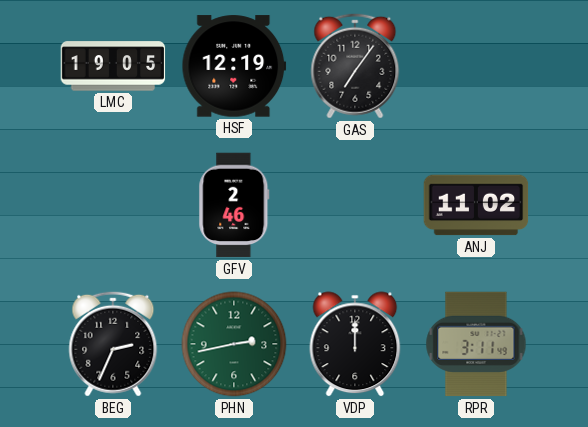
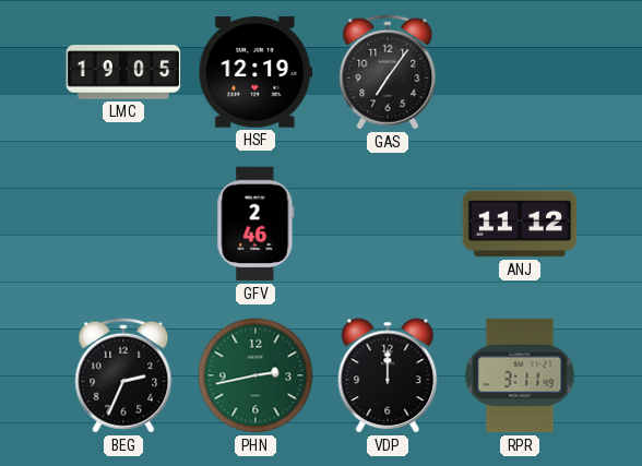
ANJ: 11:02 -> 11:12 (520, 224)
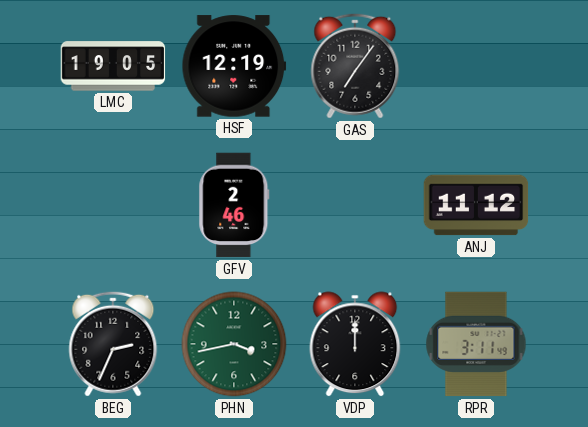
PHN: 2:43 -> 3:43 (234, 344)
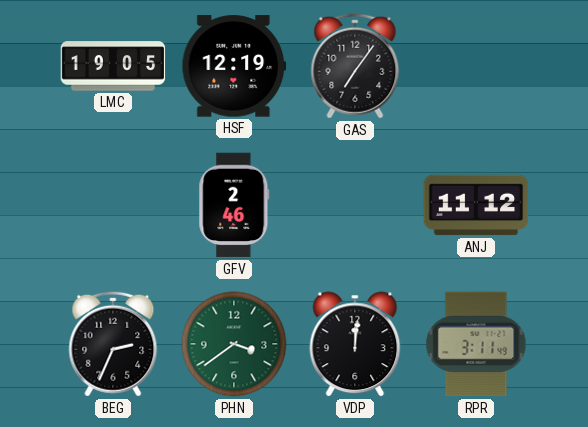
PHN: 3:43 -> 3:39 (234, 344)
VDP: 12:00 -> 12:01 (355, 344)
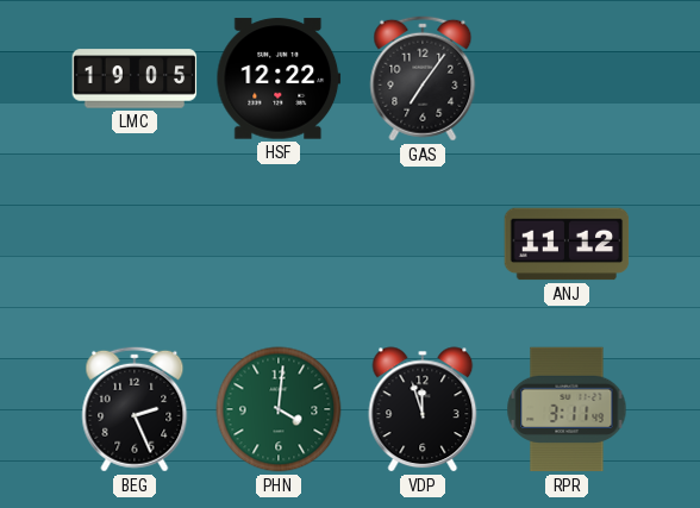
HSF: 12:19 -> 12:22 (279, 79)
GFV: 2:46 -> none (234, 205)
BEG: 2:34 -> 2:26 (135, 409)
PHN: 3:39 -> 4:01 (279, 409)
VDP: 12:01 -> 11:57 (423, 409)
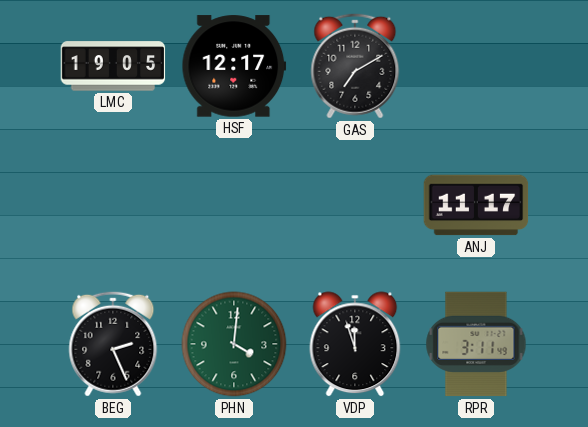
HSF: 12:22 -> 12:17 (234, 66)
GAS: 7:06 -> 7:10 (355, 66)
ANJ: 11:12 -> 11:17 (476, 205)
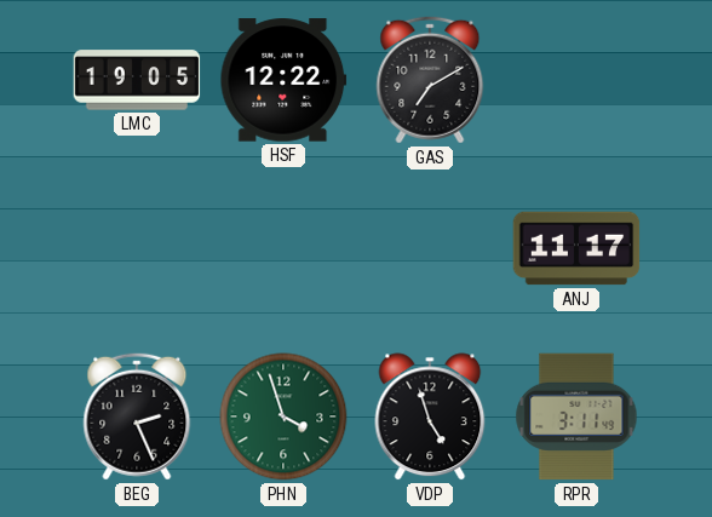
HSF: 12:17 -> 12:22 (283, 80)
PHN: 4:01 -> 3:57 (283, 417)
VDP: 11:57 -> 4:57 (430, 417)
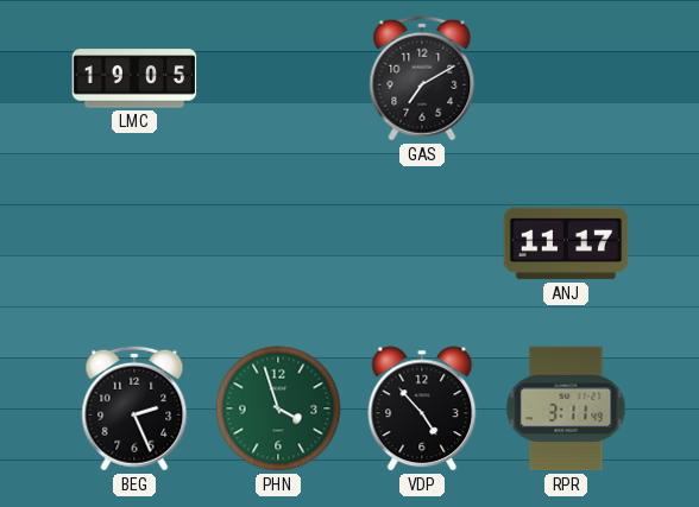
HSF: 12:22 -> none (283, 80)
VDP: 4:57 -> 4:53 (422, 408)
